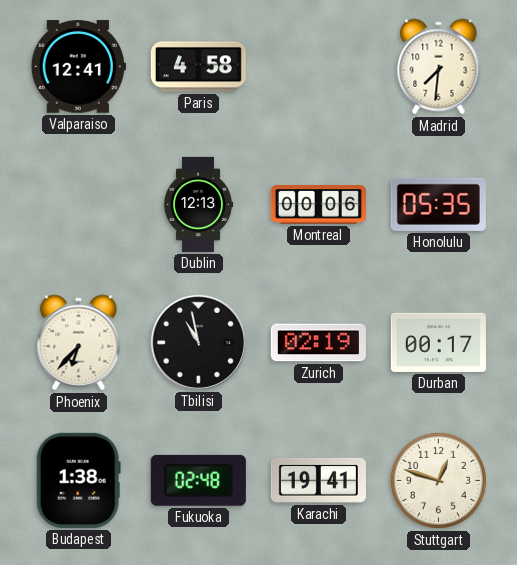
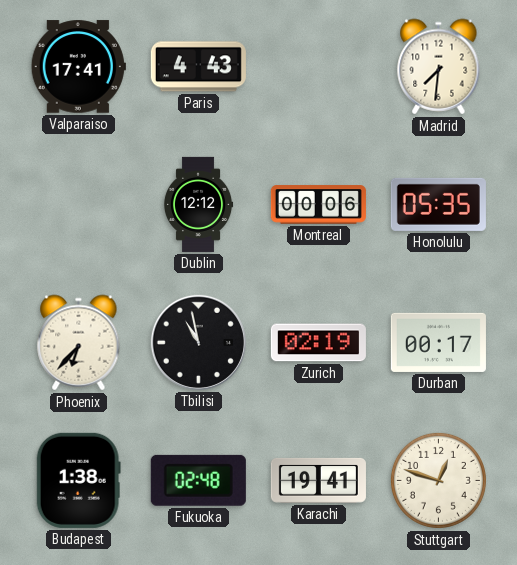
Valparaiso: 12:41 -> 17:41 (78, 67)
Paris: 4:58 -> 4:43 (198, 67)
Dublin: 12:13 -> 12:12 (198, 204)
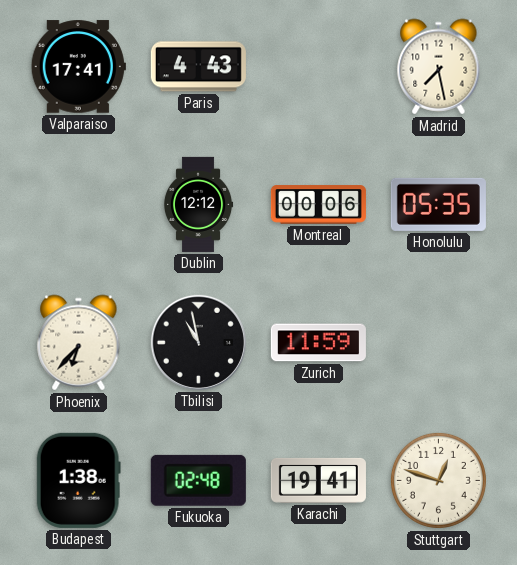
Madrid: 7:31 -> 7:28 (439, 67)
Zurich: 02:19 -> 11:59 (318, 343)
Durban: 00:17 -> none (438, 342)
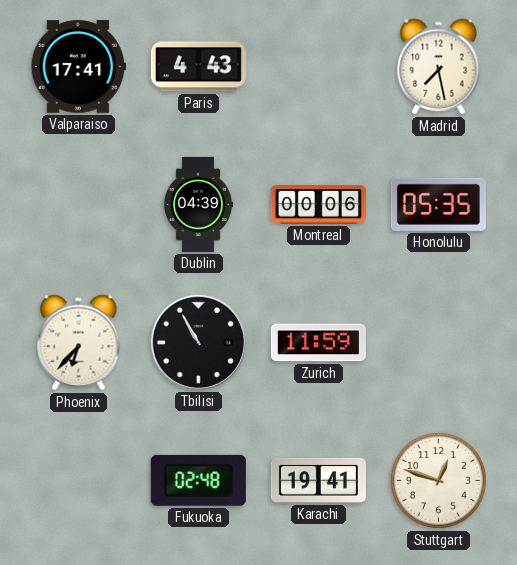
Dublin: 12:12 -> 04:39 (198, 204)
Tbilisi: 10:58 -> 10:55 (198, 342)
Budapest: 1:38 -> none (78, 480)
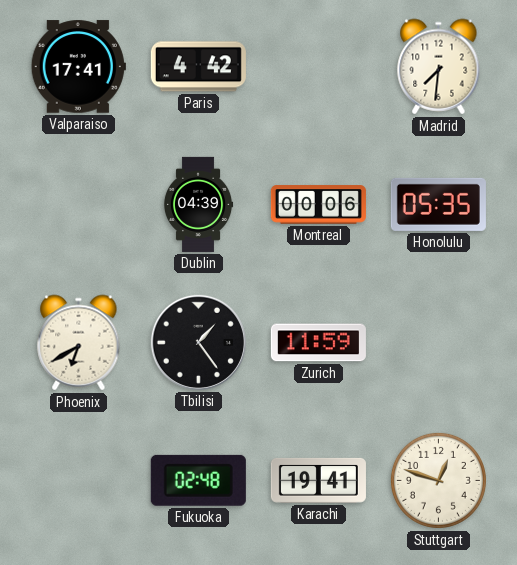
Paris: 4:43 -> 4:42 (198, 67)
Madrid: 7:28 -> 7:31 (439, 67)
Phoenix: 6:37 -> 6:40 (79, 343)
Tbilisi: 10:55 -> 1:24 (198, 342)
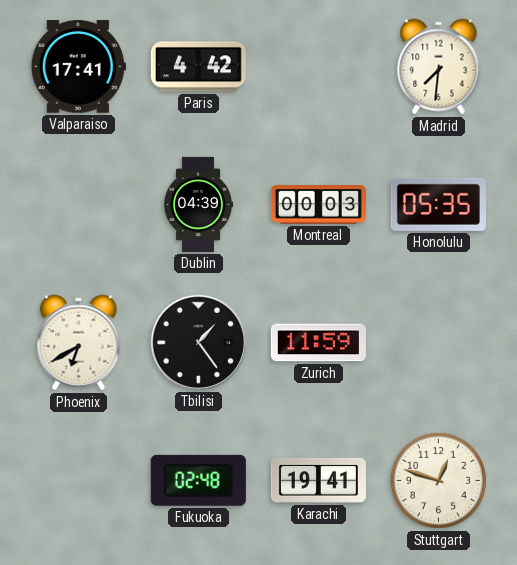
Montreal: 00:06 -> 00:03 (318, 205)
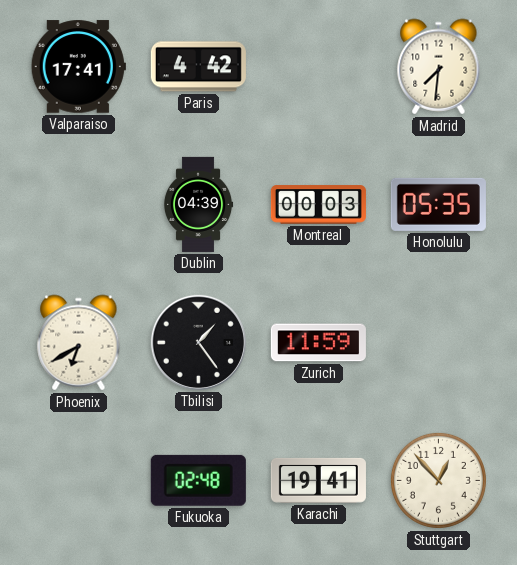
Stuttgart: 12:48 -> 12:53 (438, 480)
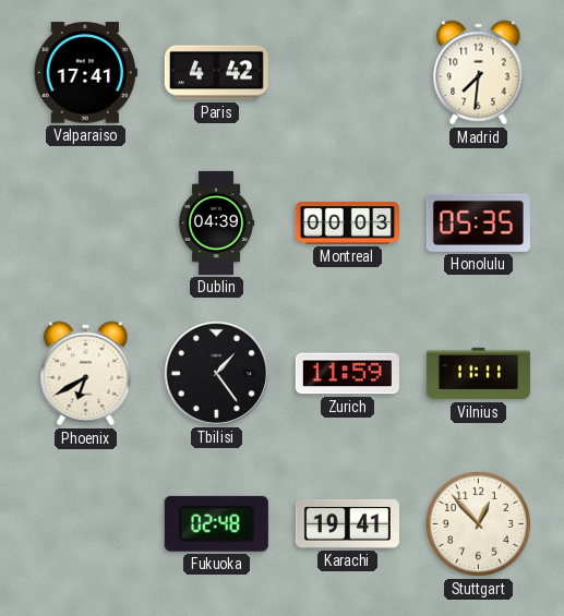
Vilnius: none -> 11:11 (478, 374)
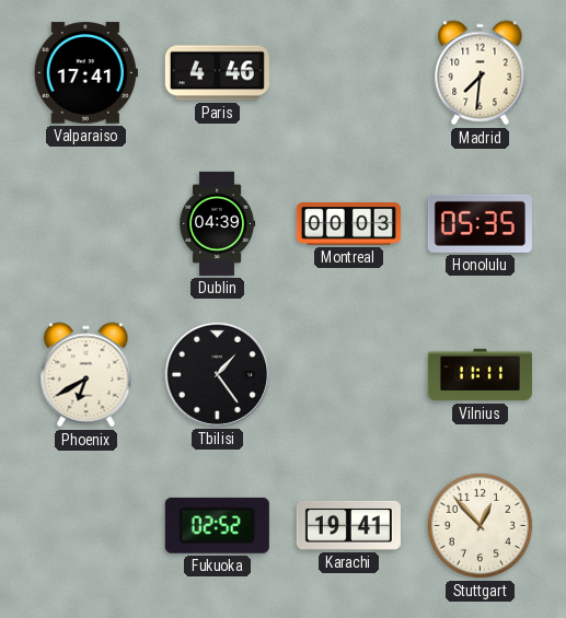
Paris: 4:42 -> 4:46 (217, 73)
Zurich: 11:59 -> none (347, 374)
Fukuoka: 02:48 -> 02:52 (217, 525)
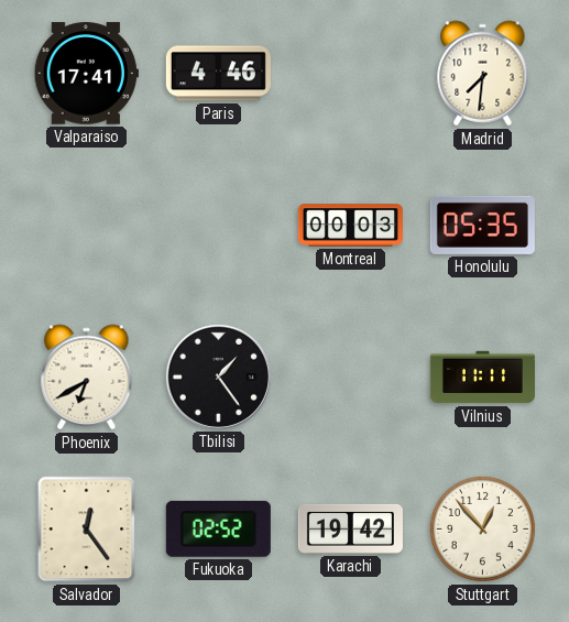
Dublin: 04:39 -> none (217, 223)
Salvador: none -> 12:24 (87, 530)
Karachi: 19:41 -> 19:42 (350, 528)
